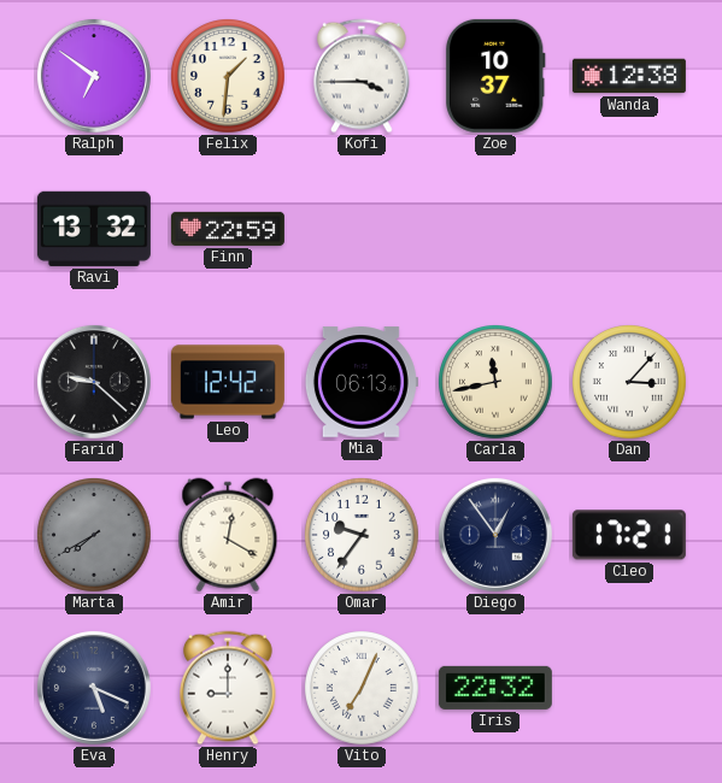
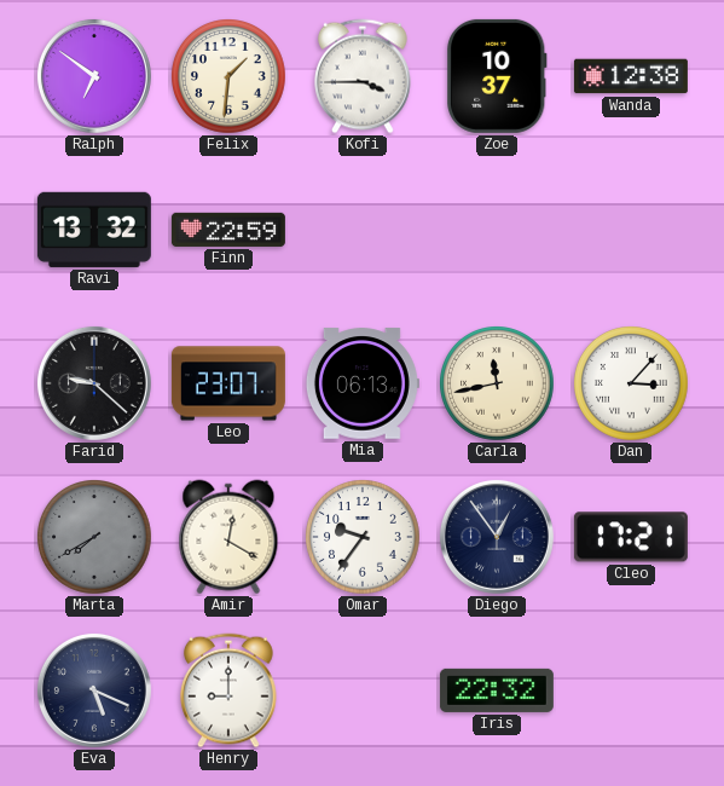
Leo: 12:42 -> 23:07 (228, 383)
Vito: 7:04 -> none (363, 689)
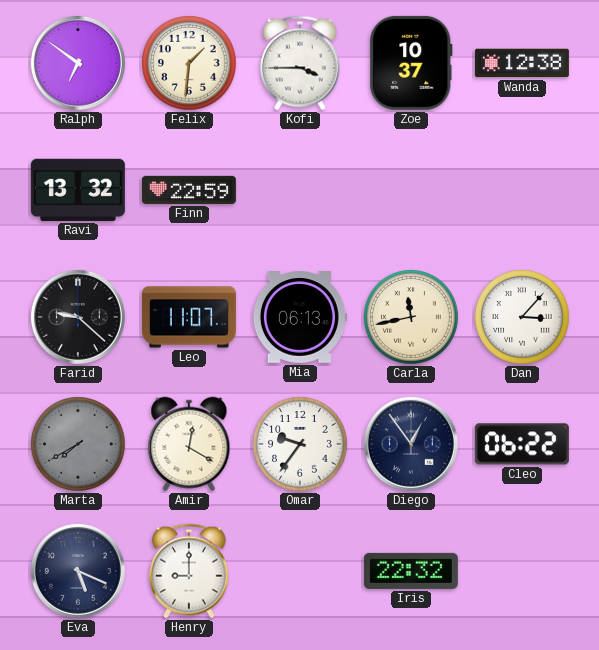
Leo: 23:07 -> 11:07 (189, 317)
Cleo: 17:21 -> 06:22 (522, 444)
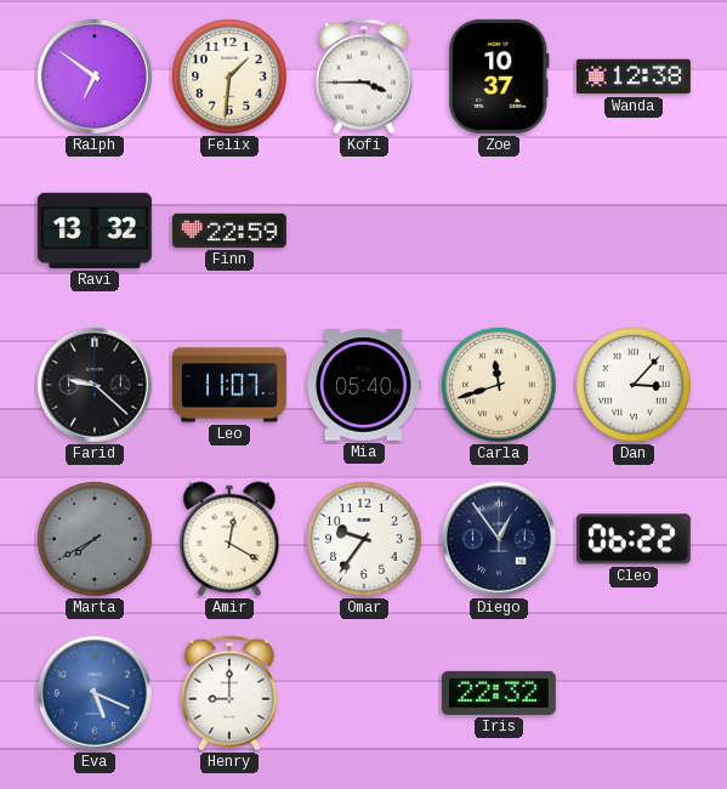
Mia: 06:13 -> 05:40 (364, 385)
Carla: 11:43 -> 11:42 (500, 386)
Eva dial: navy -> blue (95, 693)
